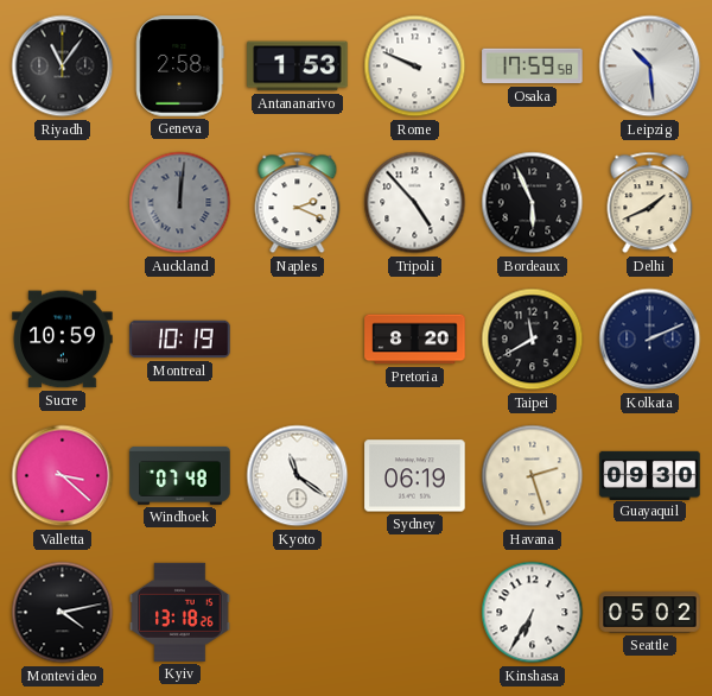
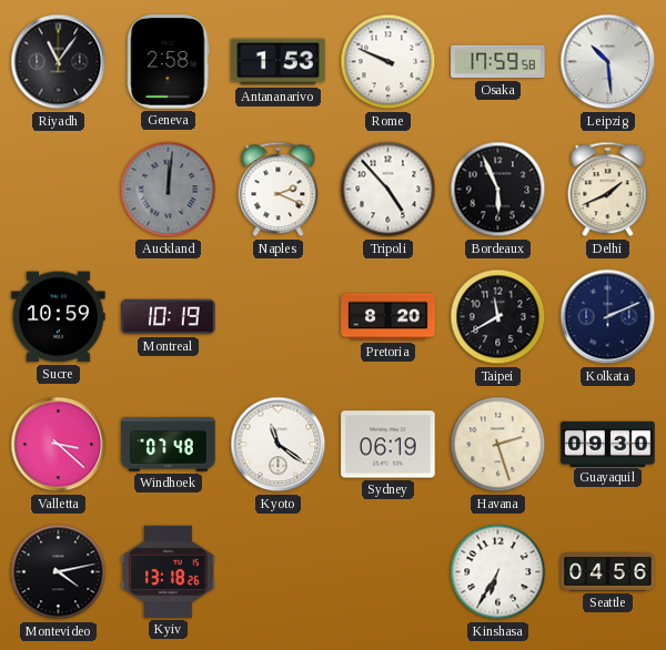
Seattle: 05:02 -> 04:56 (608, 572)
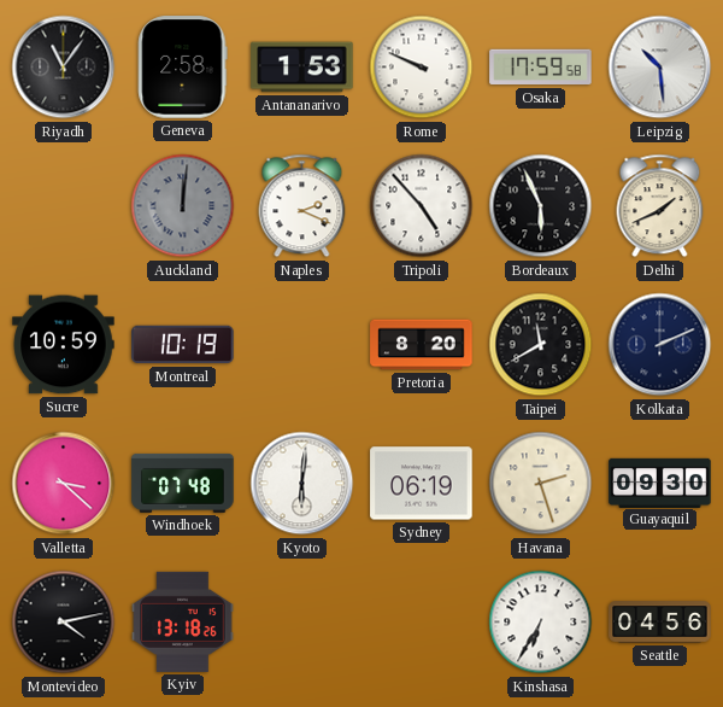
Kyoto: 11:21 -> 6:01 (302, 484)
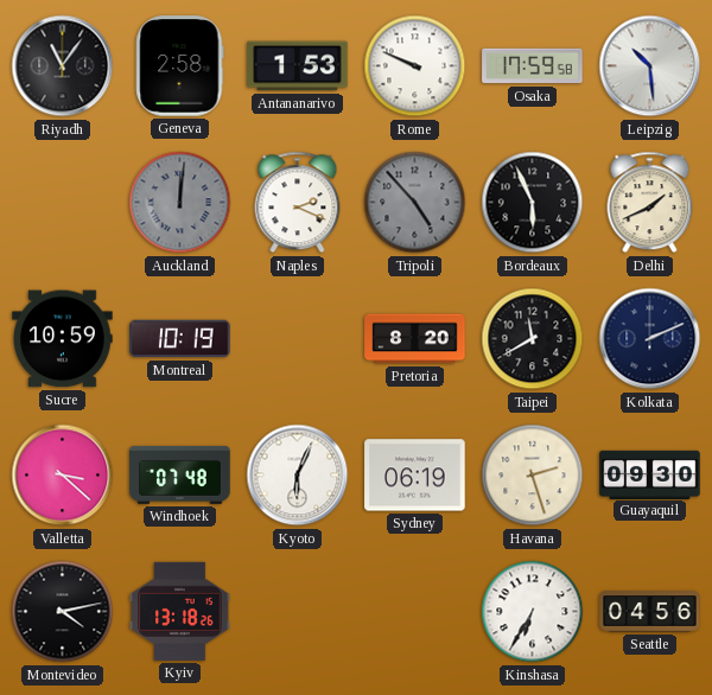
Tripoli dial: white -> grey (415, 203)
Kyoto: 6:01 -> 6:04 (298, 476)
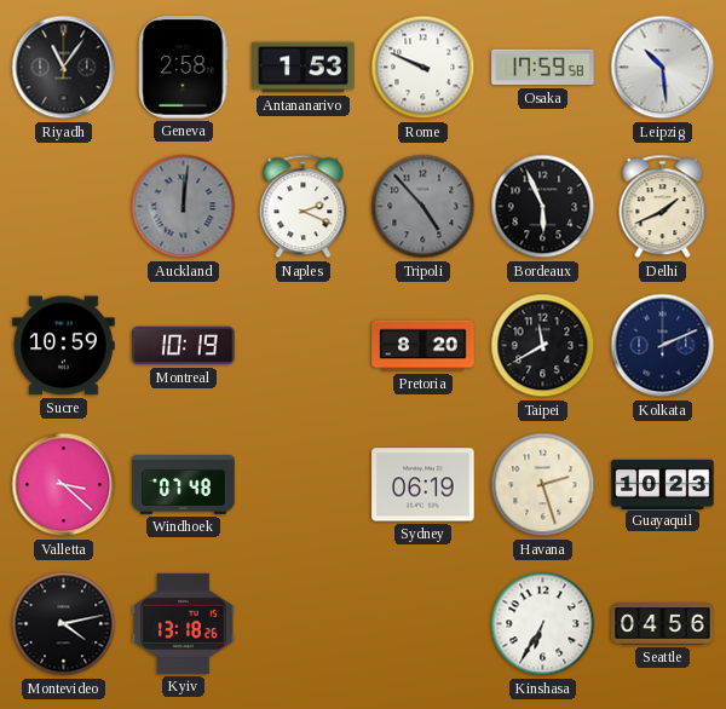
Kyoto: 6:04 -> none (298, 476)
Guayaquil: 09:30 -> 10:23 (663, 484)
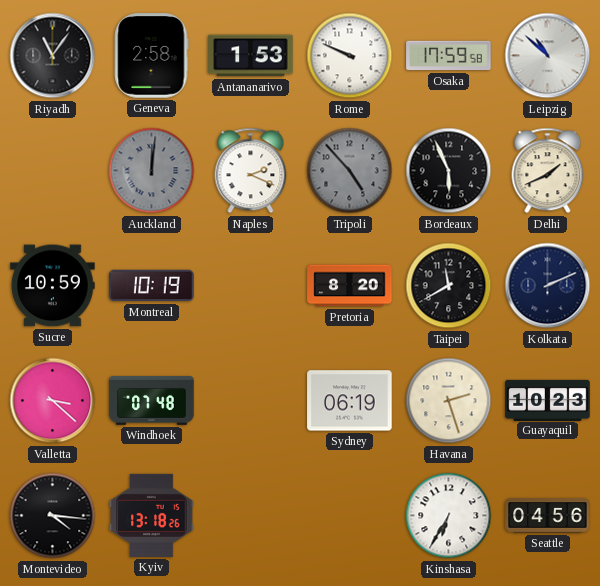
Leipzig: 10:29 -> 10:52 (548, 56)
Montevideo: 4:13 -> 4:16 (53, 516)
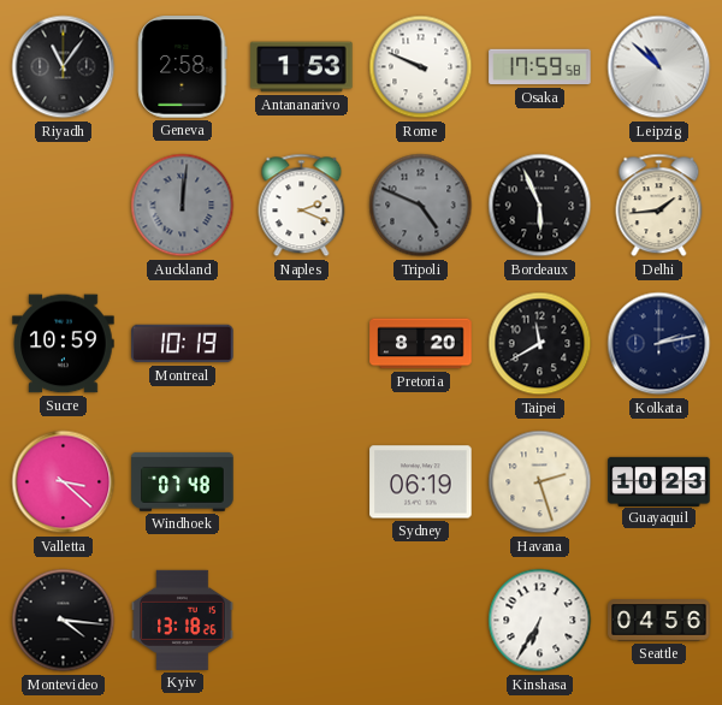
Tripoli: 4:53 -> 4:49 (421, 206)
Delhi: 1:41 -> 1:44 (659, 206)
Kolkata: 2:11 -> 2:13 (659, 344)
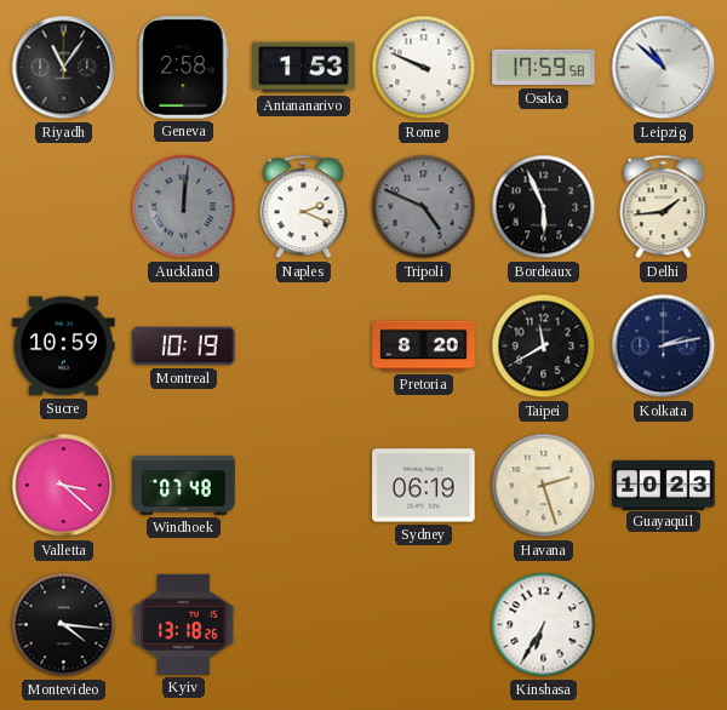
Seattle: 04:56 -> none (659, 621)
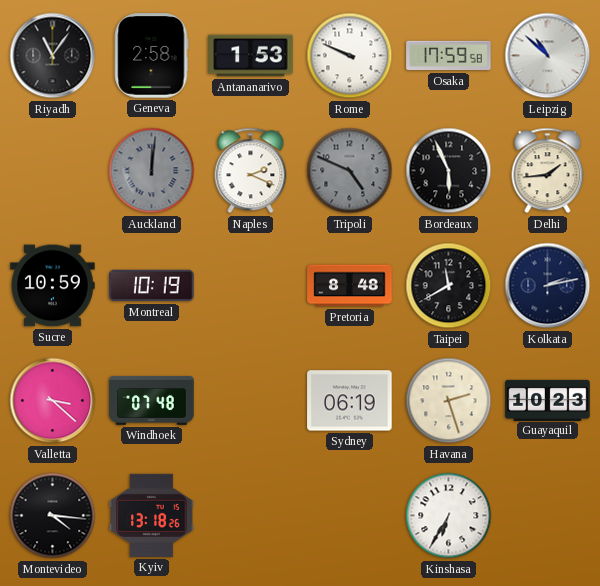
Pretoria: 8:20 -> 8:48 (350, 286)
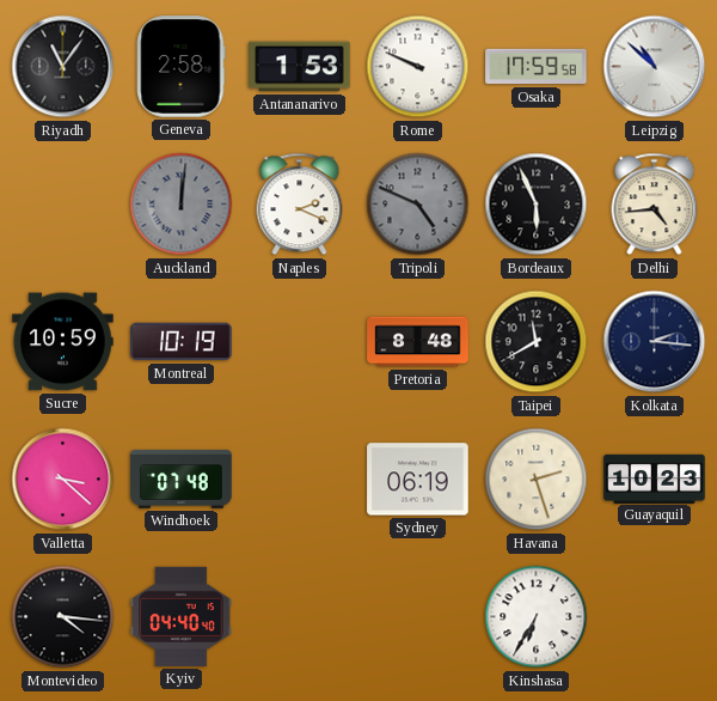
Delhi: 1:44 -> 4:44 (655, 205)
Kolkata: 2:13 -> 2:16 (655, 342)
Kyiv: 13:18 -> 04:40 (182, 616)
